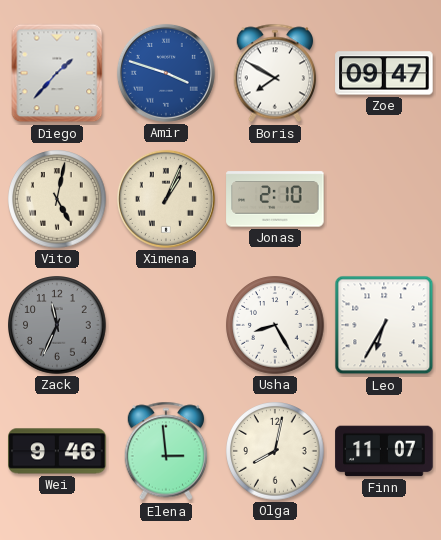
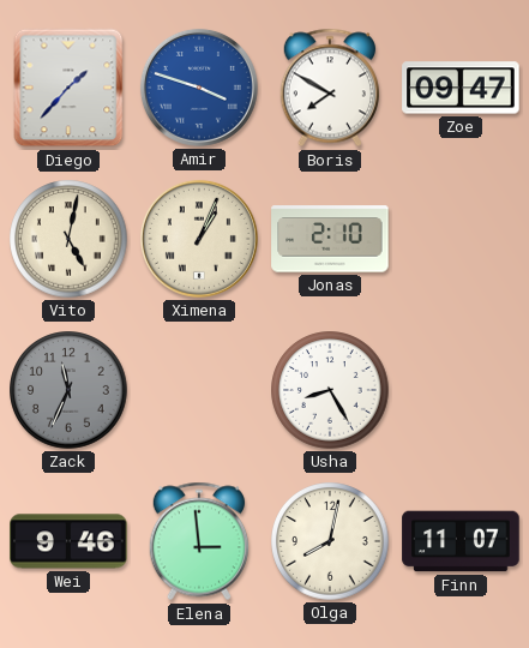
Leo: 6:35 -> none (384, 325)
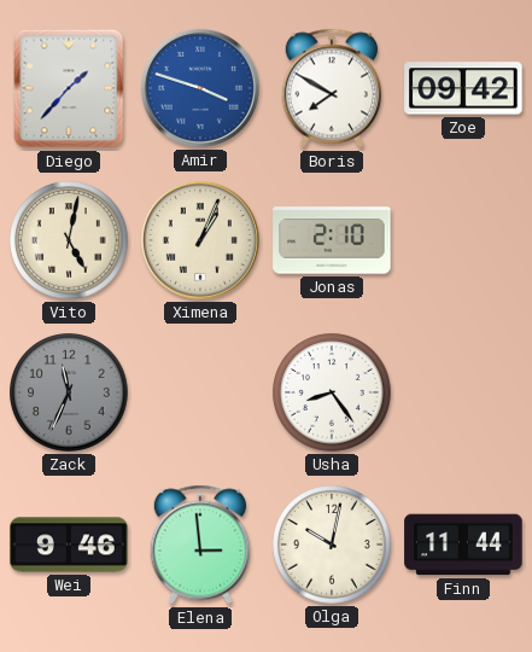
Zoe: 09:47 -> 09:42 (463, 88)
Usha: 8:25 -> 8:24 (332, 392)
Olga: 8:02 -> 10:02 (332, 545)
Finn: 11:07 -> 11:44 (463, 545)
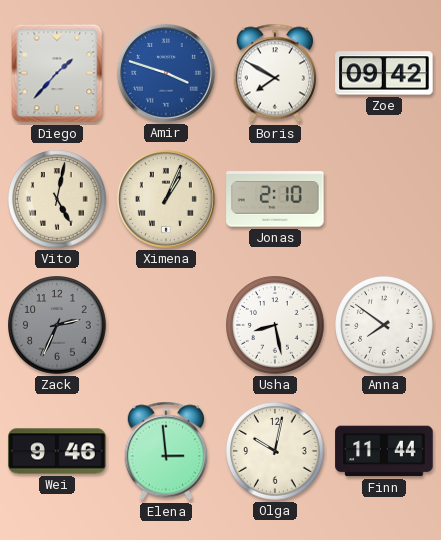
Zack: 11:34 -> 2:34 (57, 325)
Usha: 8:24 -> 8:28 (275, 325)
Anna: none -> 7:51 (384, 325)
